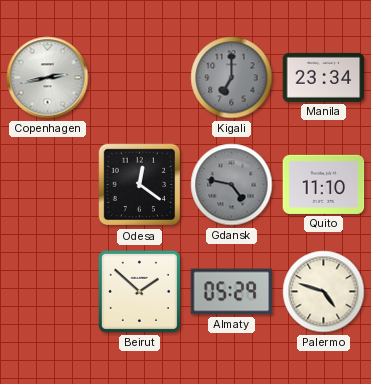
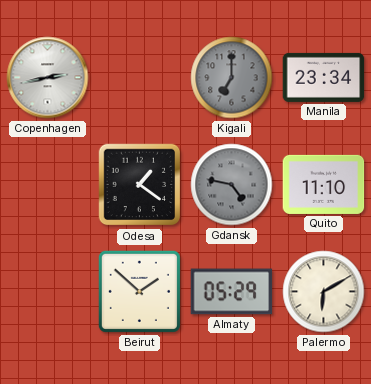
Odesa: 12:21 -> 1:21 (140, 185)
Palermo: 4:48 -> 6:10 (324, 292)
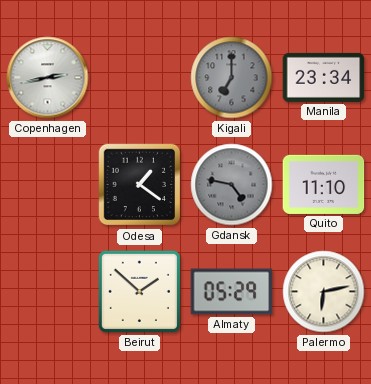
Palermo: 6:10 -> 6:13 (324, 292)
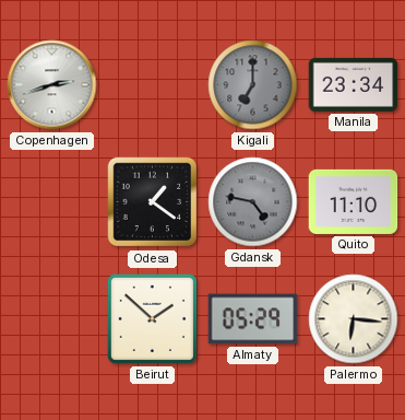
Copenhagen: 2:43 -> 2:42 (52, 85)
Palermo: 6:13 -> 6:16 (354, 319)
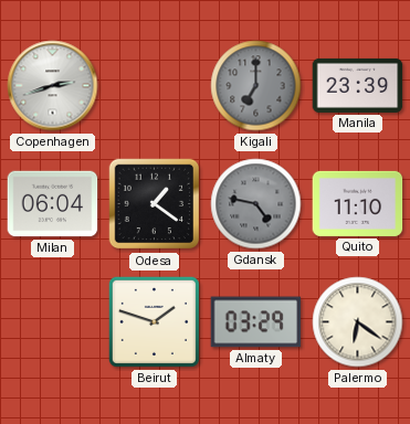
Manila: 23:34 -> 23:39 (358, 85)
Milan: none -> 06:04 (53, 204)
Beirut: 1:52 -> 1:48 (154, 321)
Almaty: 05:29 -> 03:29 (256, 322)
Palermo: 6:16 -> 6:21 (358, 322)
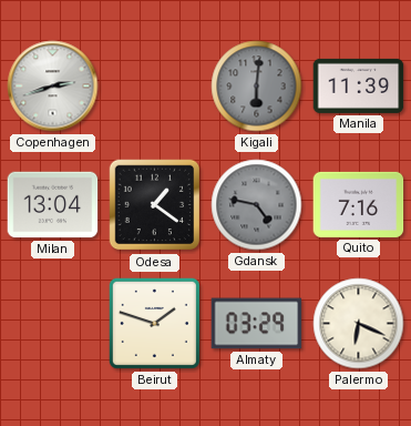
Kigali: 7:00 -> 6:01 (257, 87)
Manila: 23:39 -> 11:39 (359, 85)
Milan: 06:04 -> 13:04 (53, 205)
Quito: 11:10 -> 7:16 (359, 204)
Palermo: 6:21 -> 6:19 (359, 324)
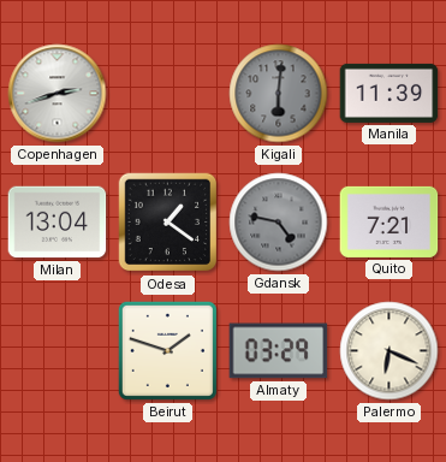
Quito: 7:16 -> 7:21 (389, 221)
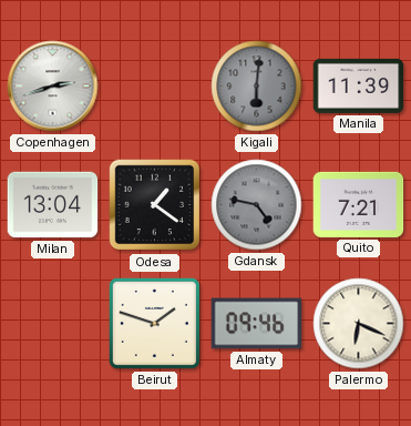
Almaty: 03:29 -> 09:46 (257, 324)
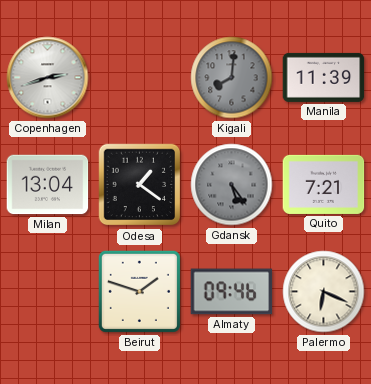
Kigali: 6:01 -> 8:01 (232, 78)
Gdansk: 4:47 -> 5:24 (232, 185)
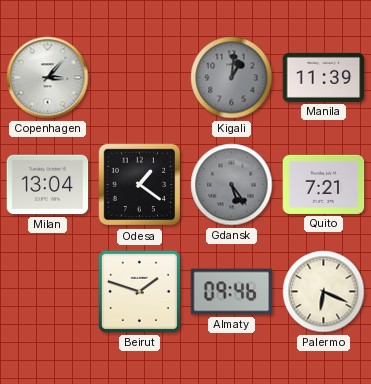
Copenhagen: 2:42 -> 3:07 (48, 78)
Kigali: 8:01 -> 1:01 (232, 78)
